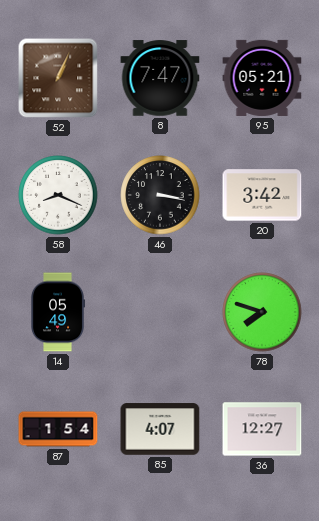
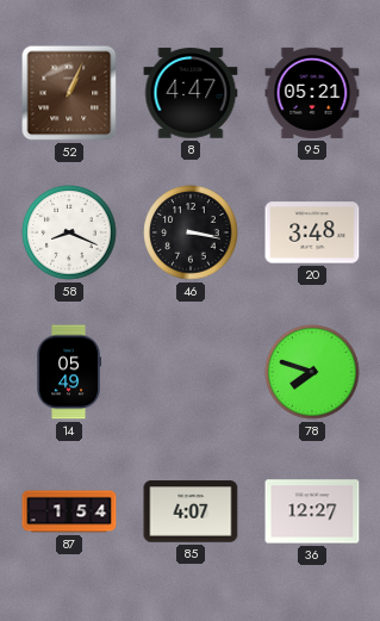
8: 7:47 -> 4:47 (191, 93)
20: 3:42 -> 3:48 (312, 232)
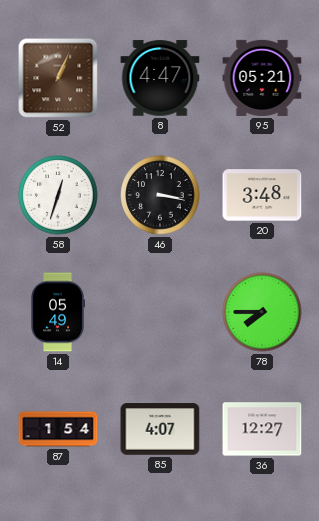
58: 8:19 -> 12:33 (58, 195)
78: 7:48 -> 7:45 (262, 312)
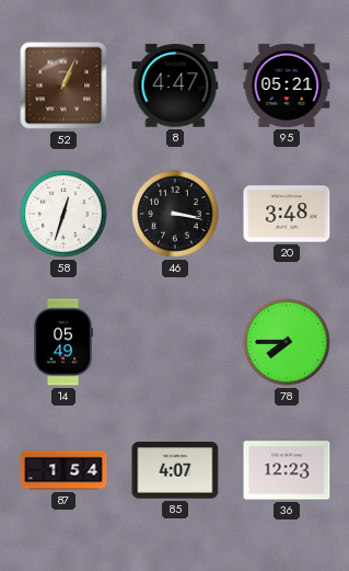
36: 12:27 -> 12:23 (287, 470)
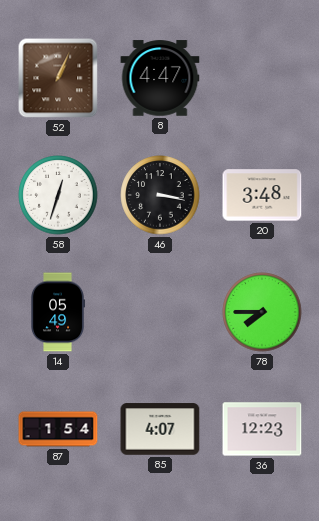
95: 05:21 -> none (287, 85)
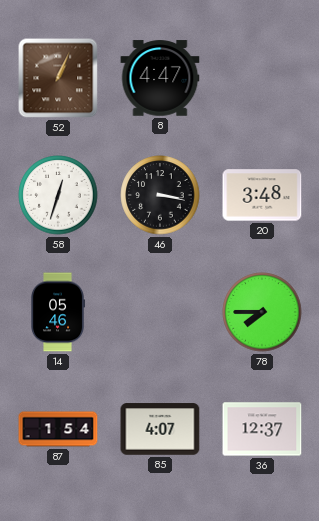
14: 05:49 -> 05:46 (58, 312)
36: 12:23 -> 12:37 (262, 429)
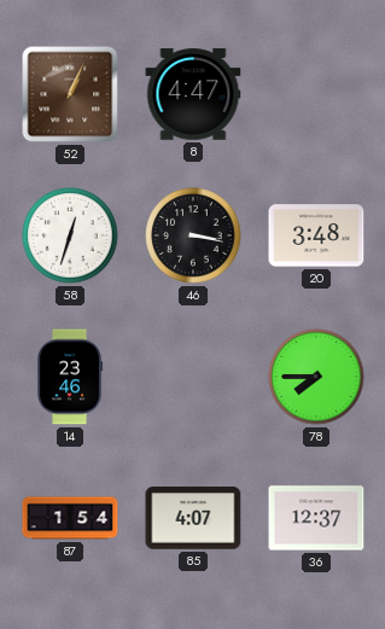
14: 05:46 -> 23:46 (70, 377)
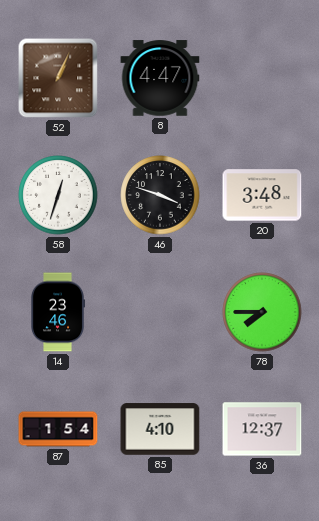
46: 3:17 -> 3:48 (160, 195)
85: 4:07 -> 4:10 (160, 429)
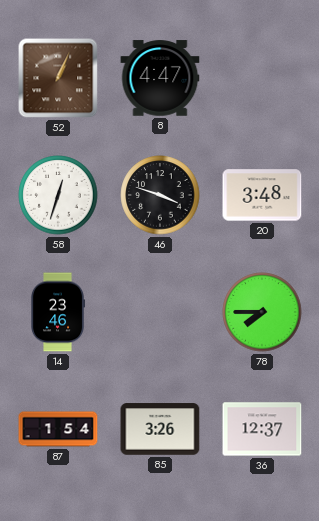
85: 4:10 -> 3:26 (160, 429)
